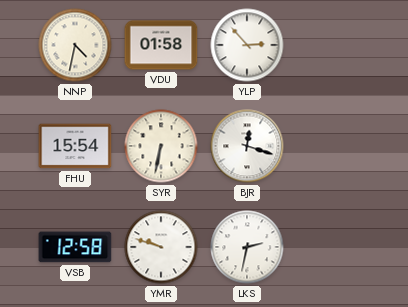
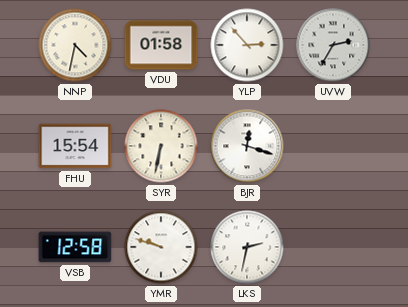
UVW: none -> 2:35 (333, 45)
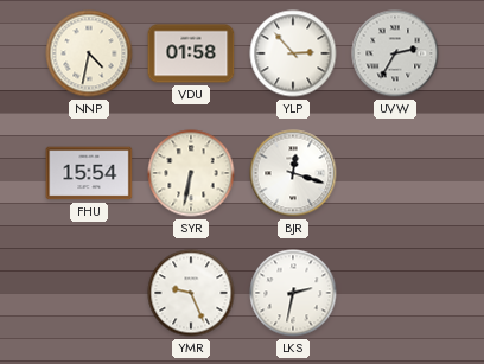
VSB: 12:58 -> none (75, 247)
YMR: 9:48 -> 9:26 (191, 293)
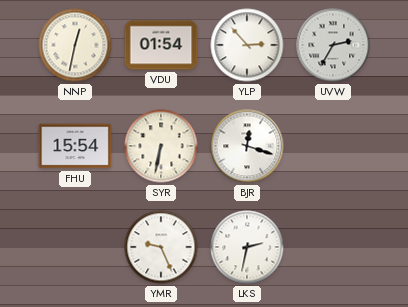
NNP: 4:32 -> 12:32 (75, 45)
VDU: 01:58 -> 01:54 (161, 45)
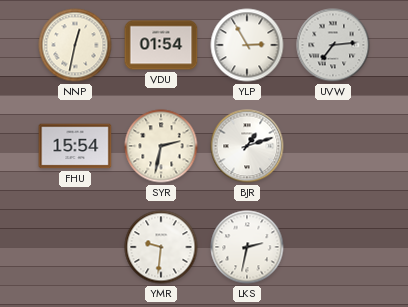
YLP: 2:53 -> 2:55 (247, 45)
UVW: 2:35 -> 7:14 (333, 45)
SYR: 6:32 -> 2:32 (161, 146)
BJR: 12:18 -> 1:12 (247, 146)
YMR: 9:26 -> 9:31 (161, 247)
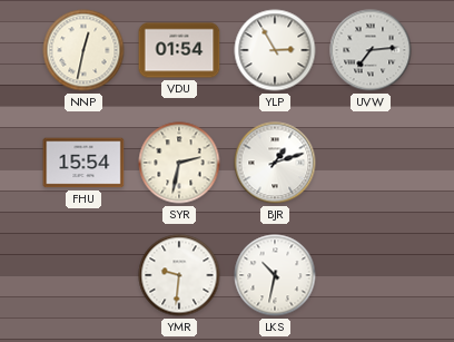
LKS: 2:32 -> 10:32 (275, 275)
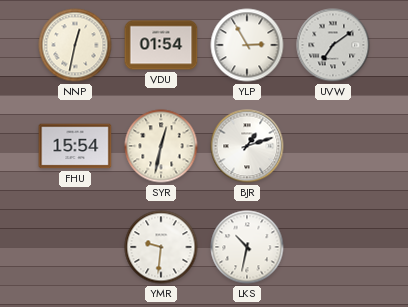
UVW: 7:14 -> 7:09 (333, 45)
SYR: 2:32 -> 12:32 (161, 146)
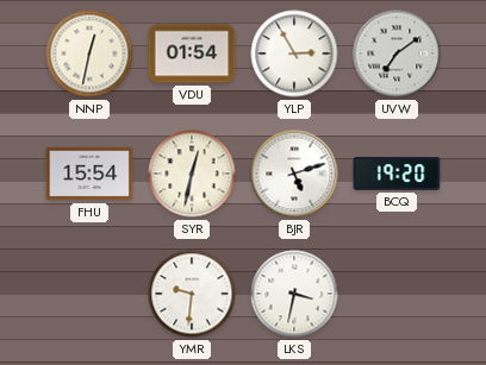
BJR: 1:12 -> 5:12 (294, 174)
BCQ: none -> 19:20 (397, 174)
LKS: 10:32 -> 3:32 (294, 294)
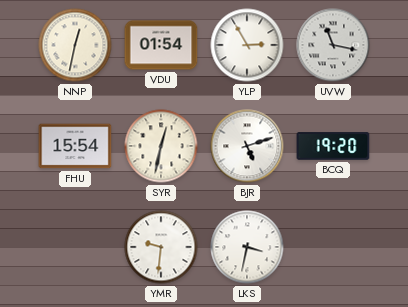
UVW: 7:09 -> 11:17 (333, 45)
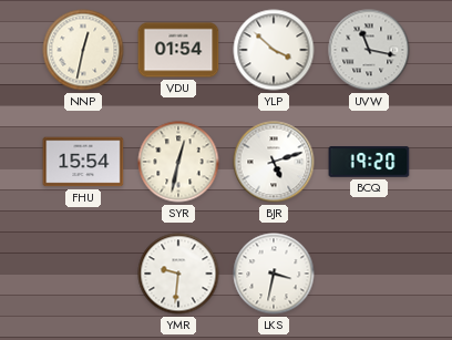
YLP: 2:55 -> 3:52 (274, 50)
